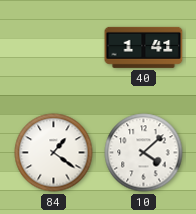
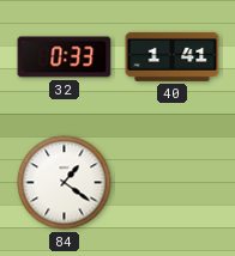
32: none -> 0:33 (65, 57)
10: 4:08 -> none (144, 153)
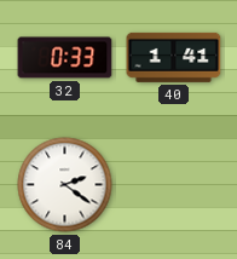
84: 1:21 -> 2:21 (65, 185)
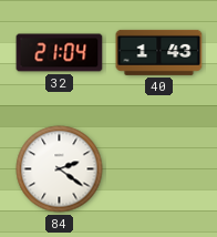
32: 0:33 -> 21:04 (60, 53)
40: 1:41 -> 1:43 (159, 52)
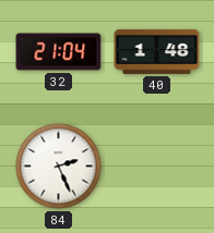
40: 1:43 -> 1:48 (157, 51)
84: 2:21 -> 2:26 (59, 167)
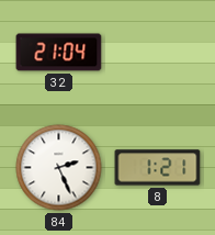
40: 1:48 -> none (157, 51)
8: none -> 1:21 (158, 168)
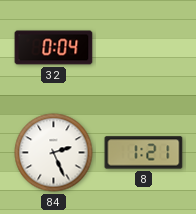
32: 21:04 -> 0:04 (54, 48)
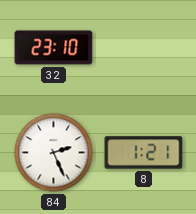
32: 0:04 -> 23:10 (54, 48)
